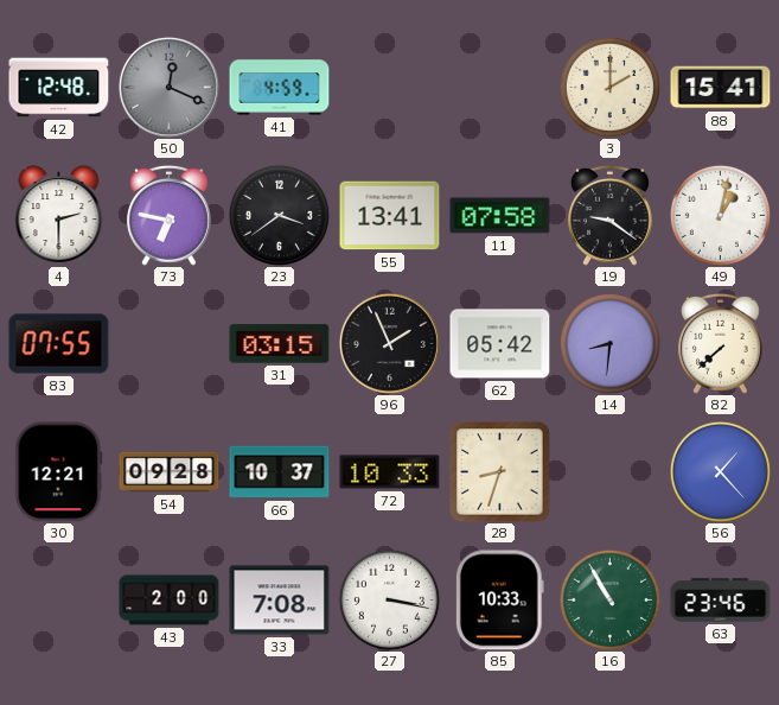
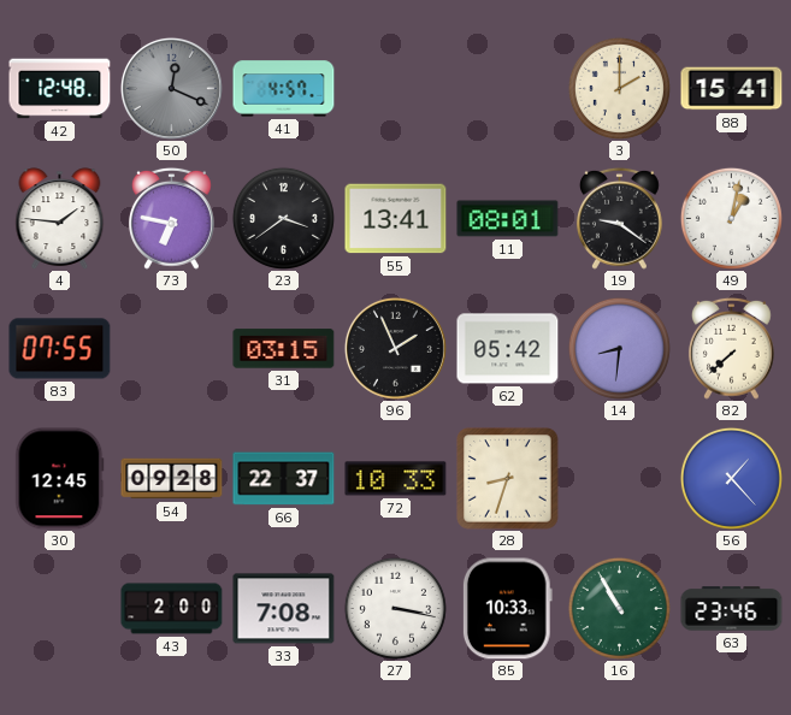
41: 4:59 -> 4:57 (284, 89)
4: 2:30 -> 1:46 (60, 219)
11: 07:58 -> 08:01 (508, 219)
30: 12:21 -> 12:45 (60, 479)
66: 10:37 -> 22:37 (284, 479)
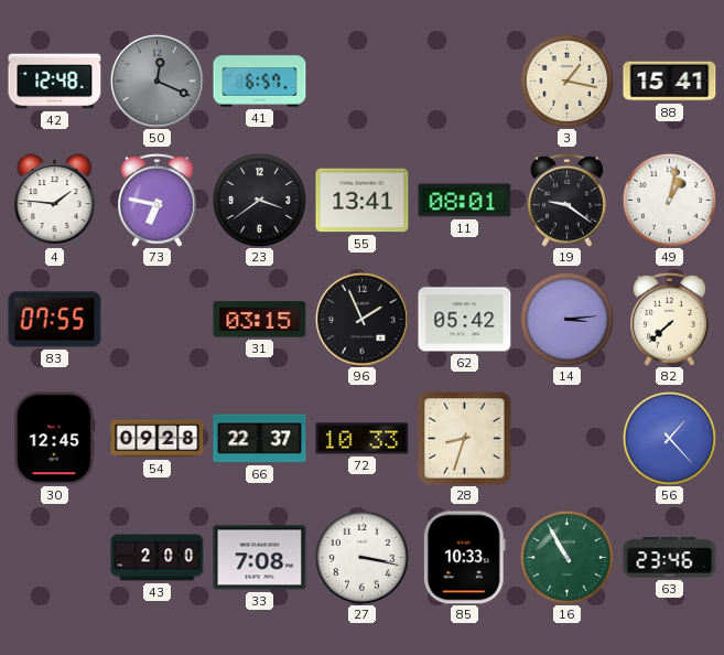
41: 4:57 -> 6:57 (260, 82)
3: 2:00 -> 1:17 (566, 80)
14: 8:31 -> 3:14 (566, 319)
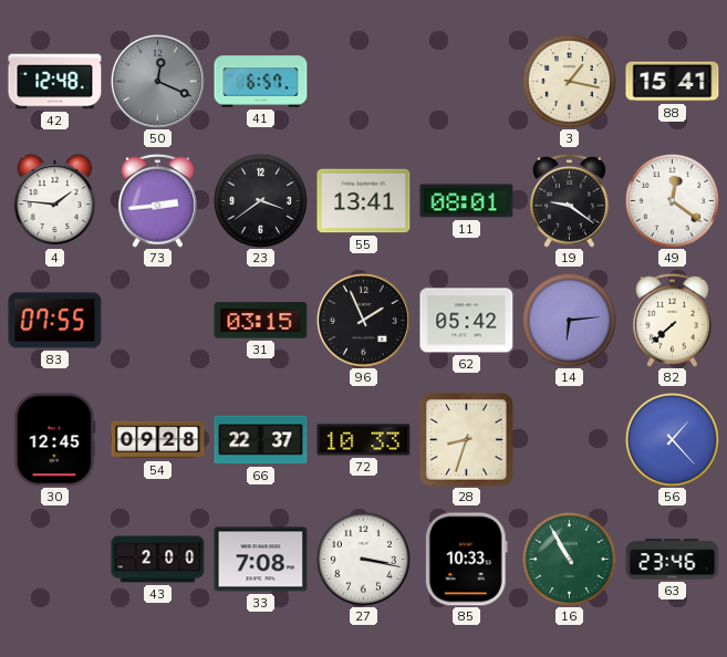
73: 6:47 -> 2:44 (157, 200)
49: 1:02 -> 12:21 (672, 200)
14: 3:14 -> 6:14 (569, 320)
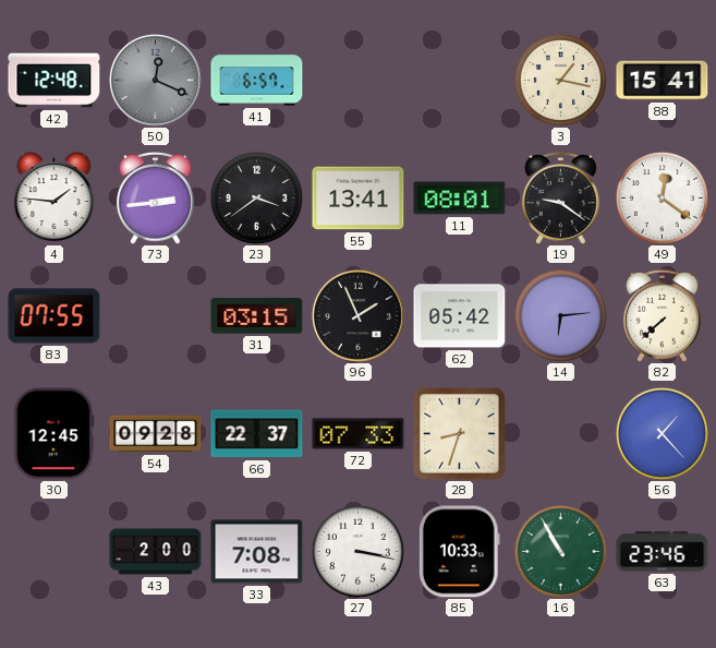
72: 10:33 -> 07:33 (359, 434)
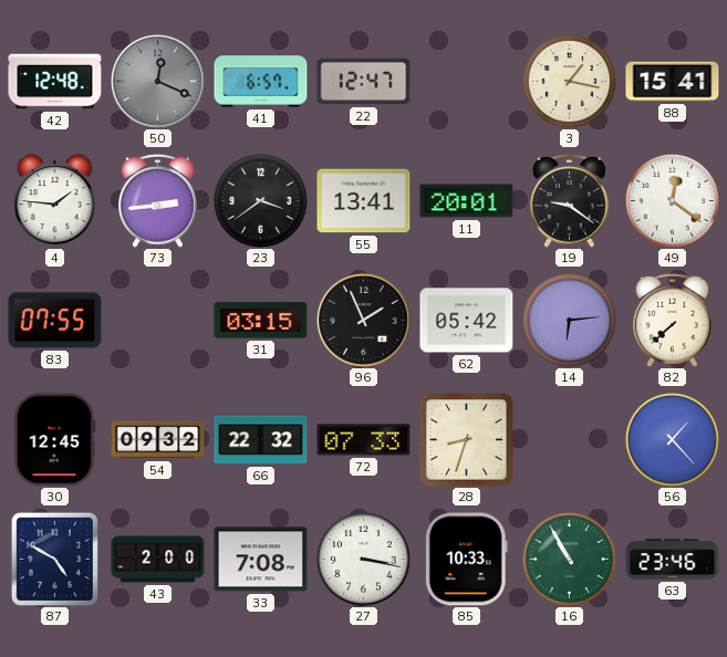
22: none -> 12:47 (364, 82)
11: 08:01 -> 20:01 (467, 201)
54: 09:28 -> 09:32 (158, 440)
66: 22:37 -> 22:32 (261, 440)
87: none -> 4:50 (54, 559)
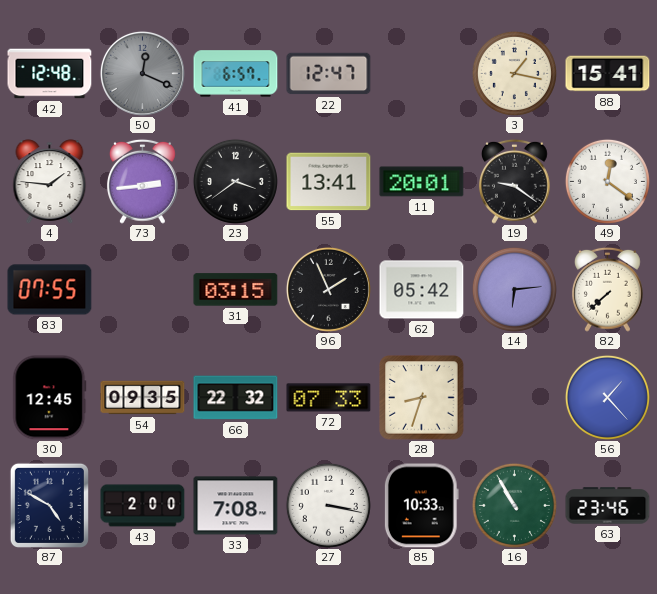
54: 09:32 -> 09:35 (143, 398)
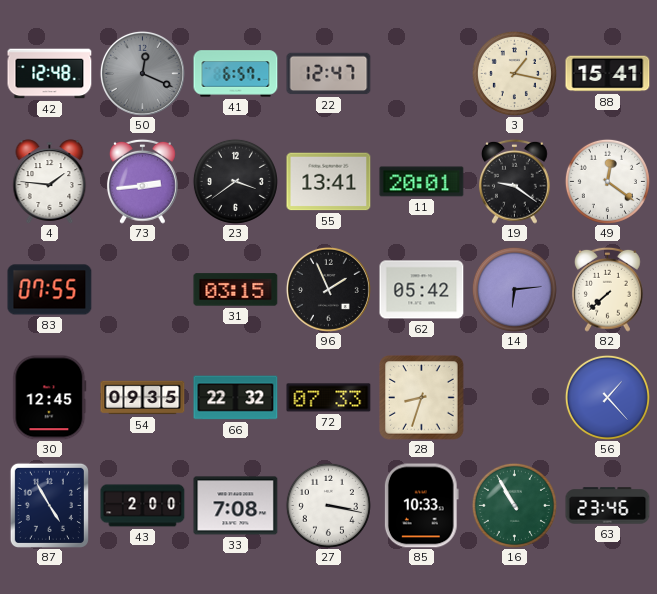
87: 4:50 -> 4:55 (49, 505)
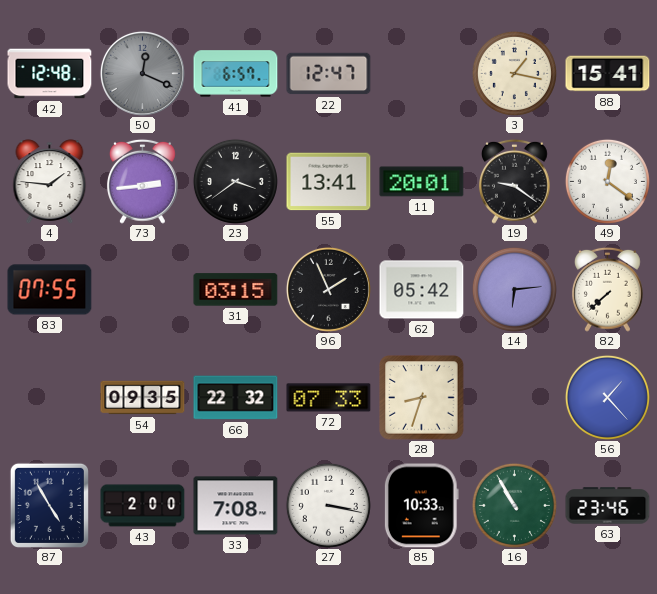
30: 12:45 -> none (50, 398)
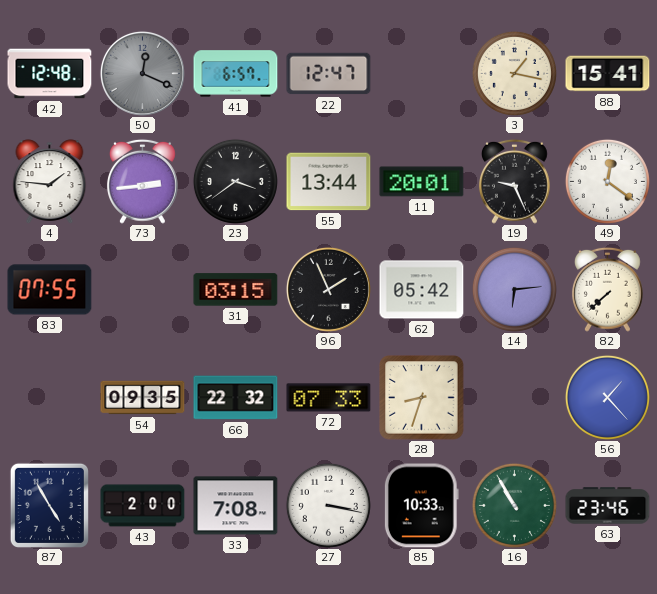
55: 13:41 -> 13:44 (329, 182)
19: 9:21 -> 9:26 (514, 181)
